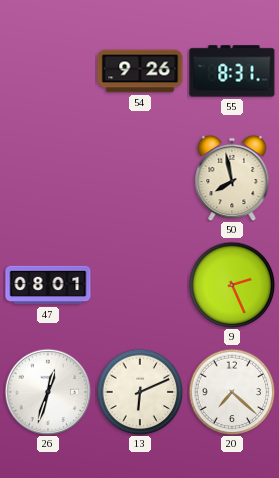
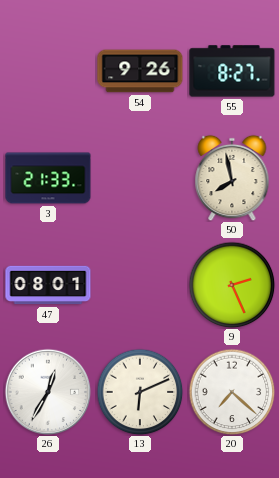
55: 8:31 -> 8:27 (232, 71)
3: none -> 21:33 (48, 178)
26: 12:33 -> 12:35 (48, 392)
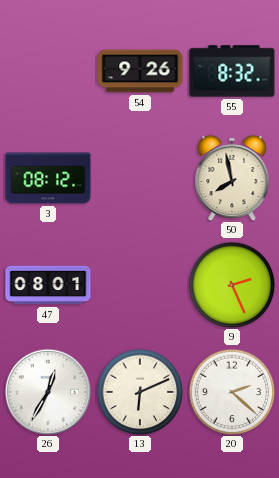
55: 8:27 -> 8:32 (232, 71)
3: 21:33 -> 08:12 (48, 178)
20: 7:22 -> 2:22 (232, 392)
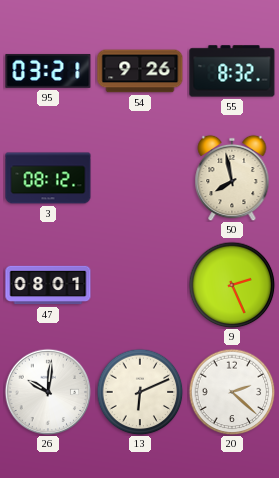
95: none -> 03:21 (48, 71)
26: 12:35 -> 10:01 (48, 392)
